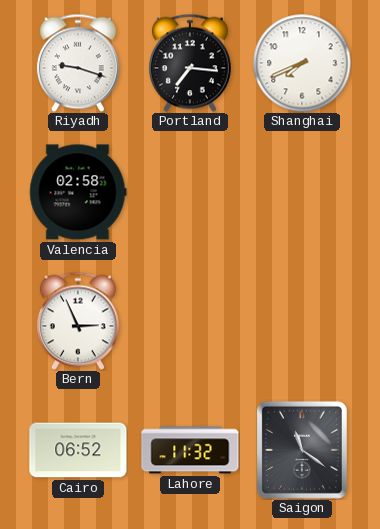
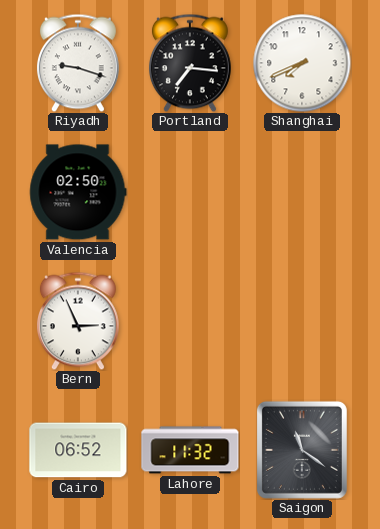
Valencia: 02:58 -> 02:50 (78, 192)
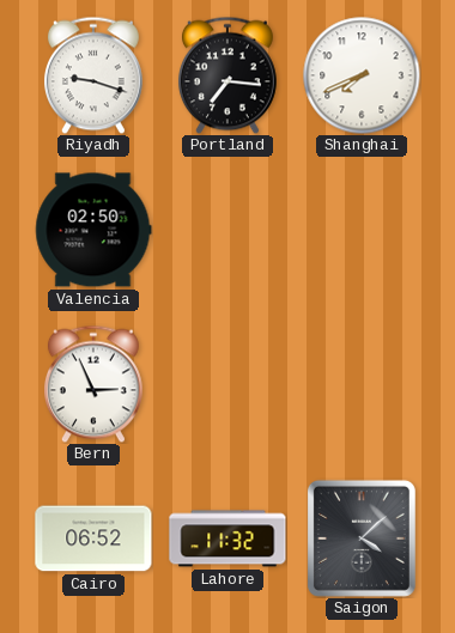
Saigon: 11:21 -> 4:08 (362, 538)
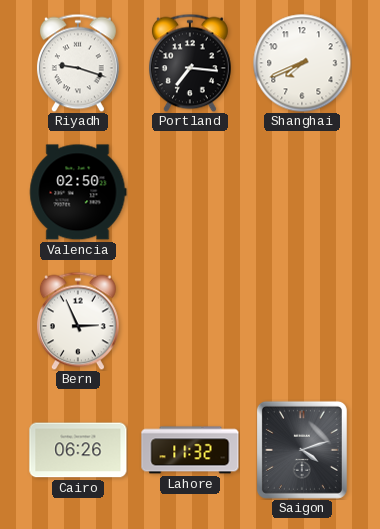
Cairo: 06:52 -> 06:26 (78, 450)
Saigon: 4:08 -> 4:12 (302, 450)
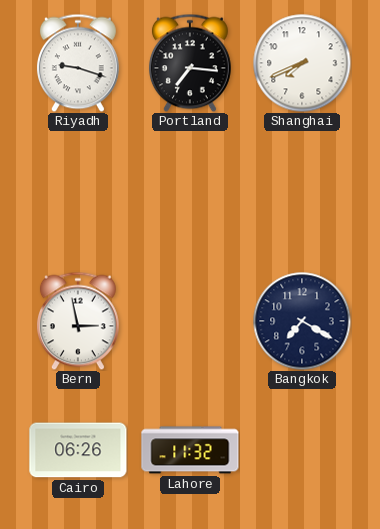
Valencia: 02:50 -> none (78, 192)
Bern: 2:56 -> 2:58 (78, 321)
Bangkok: none -> 7:20 (302, 321)
Saigon: 4:12 -> none (302, 450)
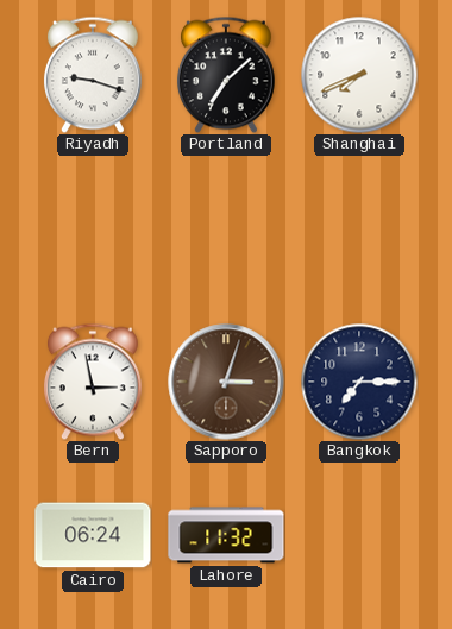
Portland: 7:16 -> 7:08 (226, 75)
Sapporo: none -> 3:03 (226, 382)
Bangkok: 7:20 -> 7:15 (359, 382)
Cairo: 06:26 -> 06:24 (93, 535)
